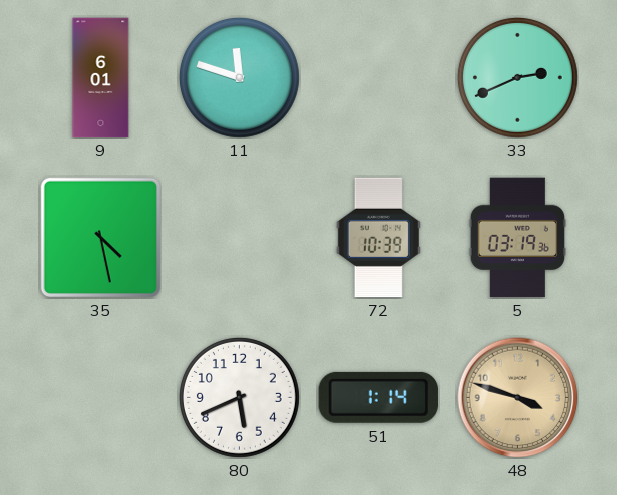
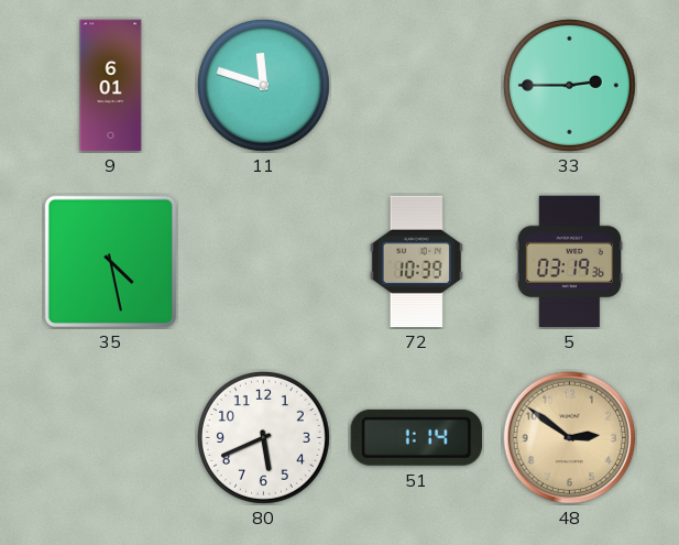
33: 2:41 -> 2:45 (569, 85)
48: 3:48 -> 2:51 (570, 438)
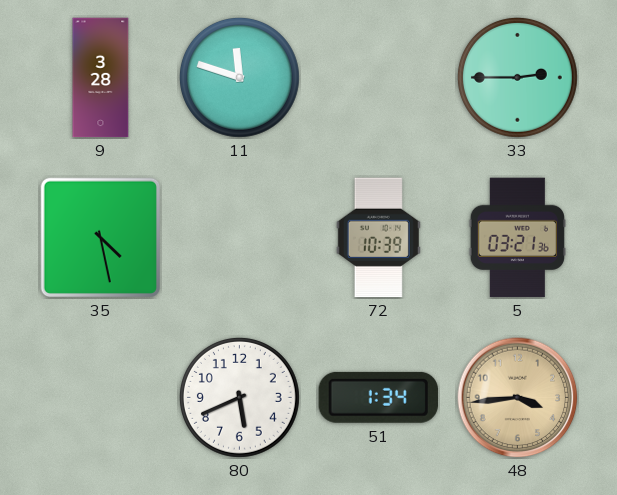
9: 6:01 -> 3:28 (101, 78)
5: 03:19 -> 03:21 (517, 238)
51: 1:14 -> 1:34 (378, 397)
48: 2:51 -> 3:44 (518, 398)
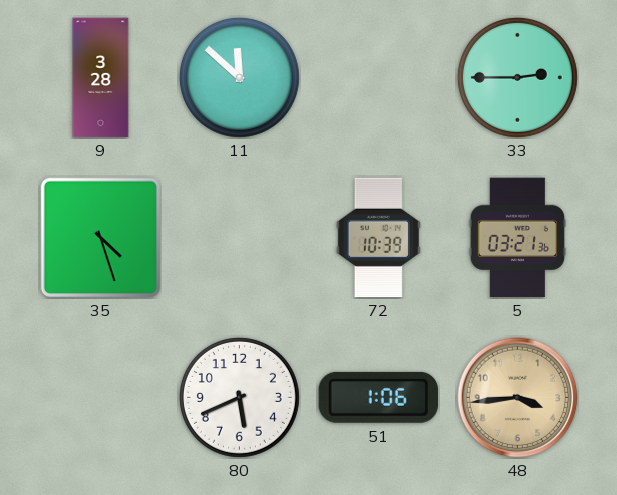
11: 11:48 -> 11:52 (239, 77)
35: 4:28 -> 4:27 (100, 237)
51: 1:34 -> 1:06 (378, 397)
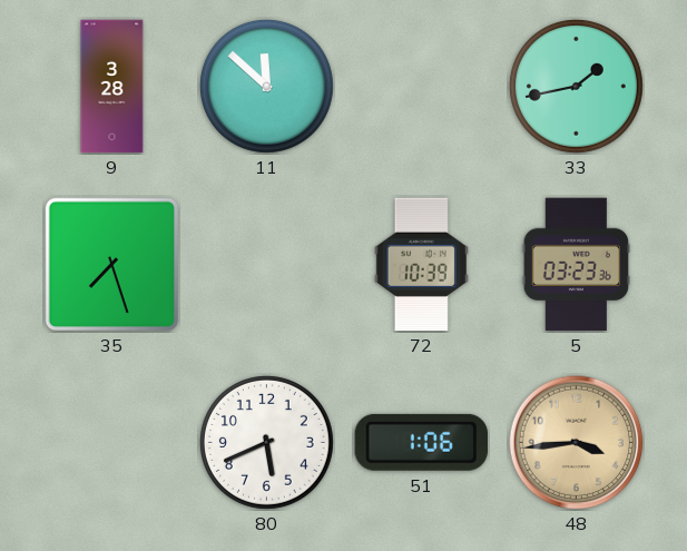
33: 2:45 -> 1:43 (576, 86)
35: 4:27 -> 7:27 (111, 264)
5: 03:21 -> 03:23 (576, 265)
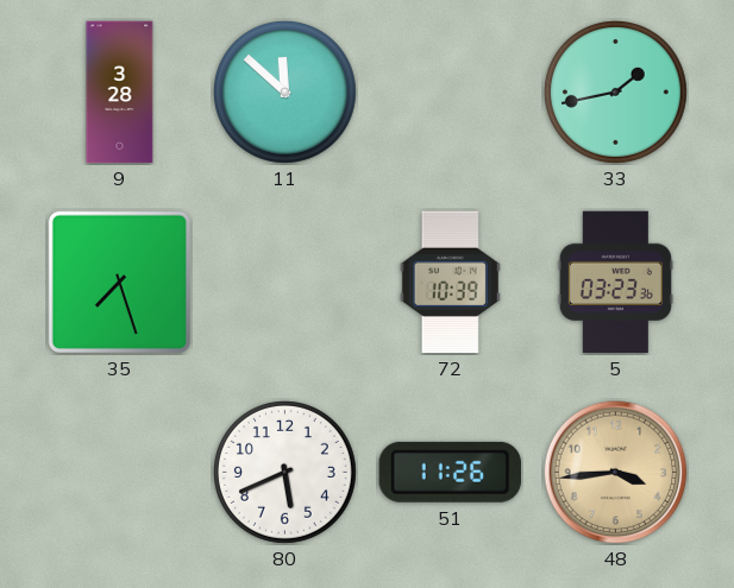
51: 1:06 -> 11:26 (450, 472)
